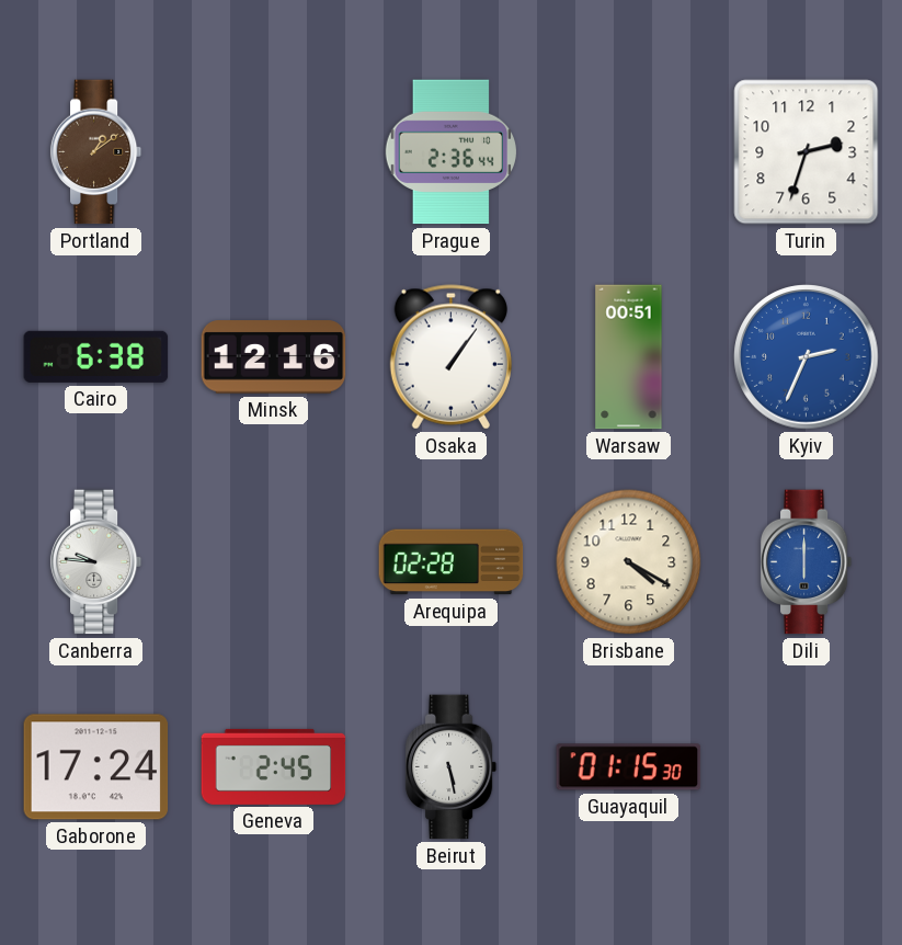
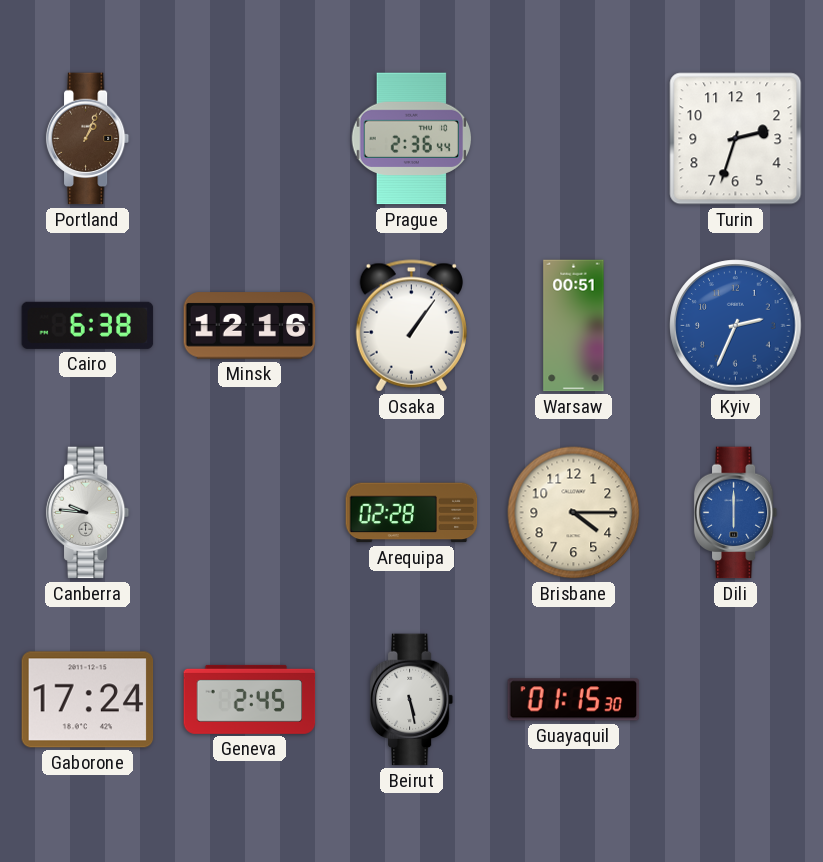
Portland: 1:09 -> 1:04 (88, 139)
Brisbane: 4:20 -> 4:15 (574, 513)
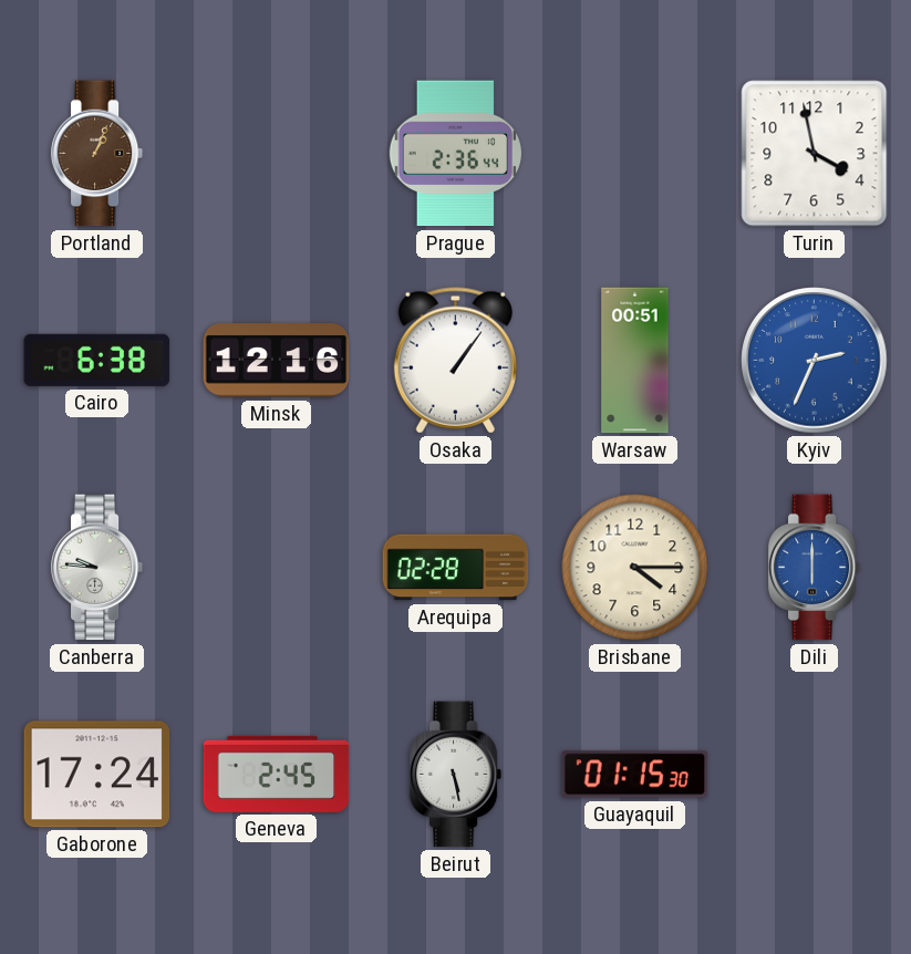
Turin: 2:33 -> 3:58 (815, 154)
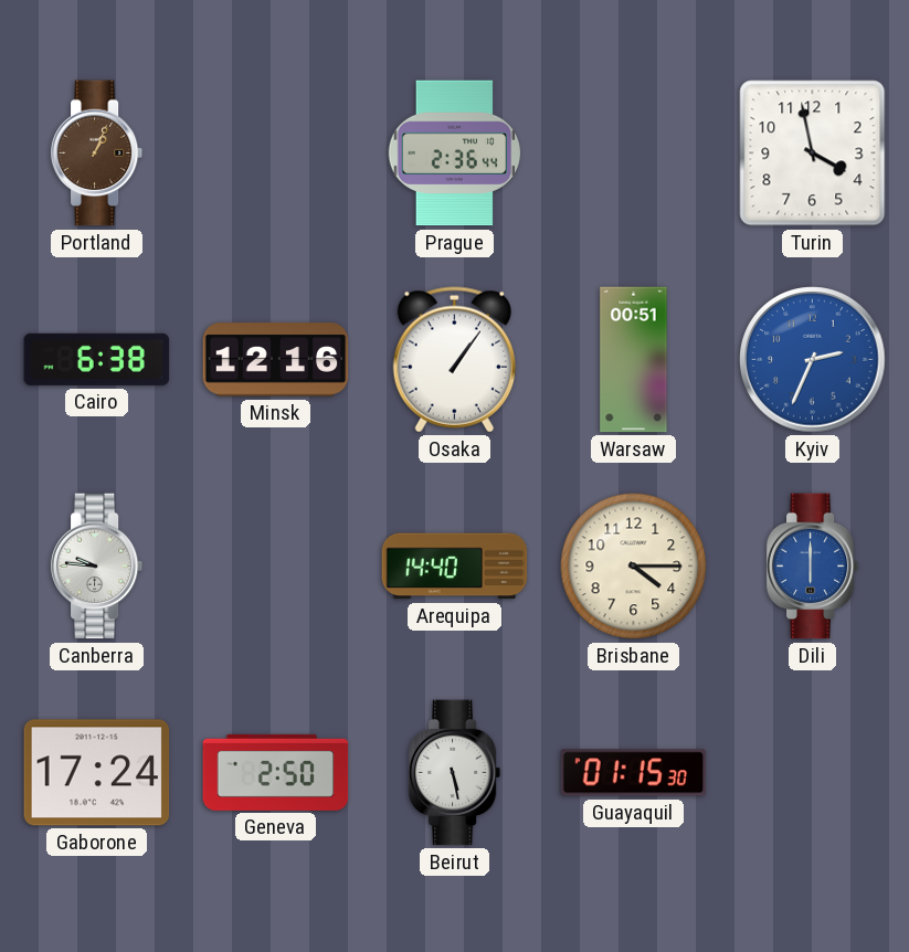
Arequipa: 02:28 -> 14:40 (455, 567)
Geneva: 2:45 -> 2:50 (276, 772)
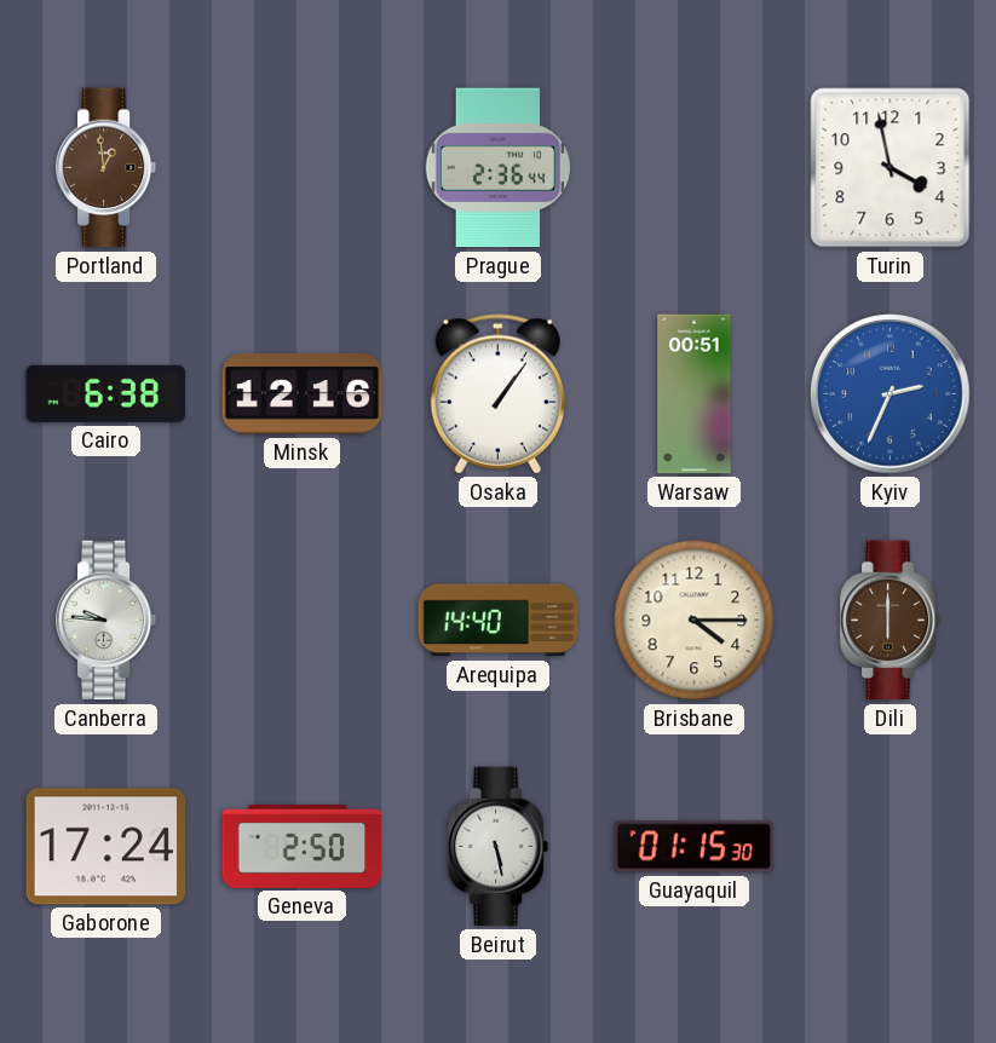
Portland: 1:04 -> 12:59 (106, 168)
Dili dial: blue -> brown (891, 621)
